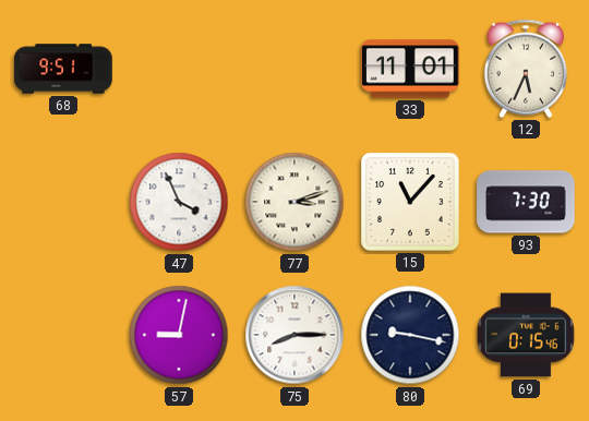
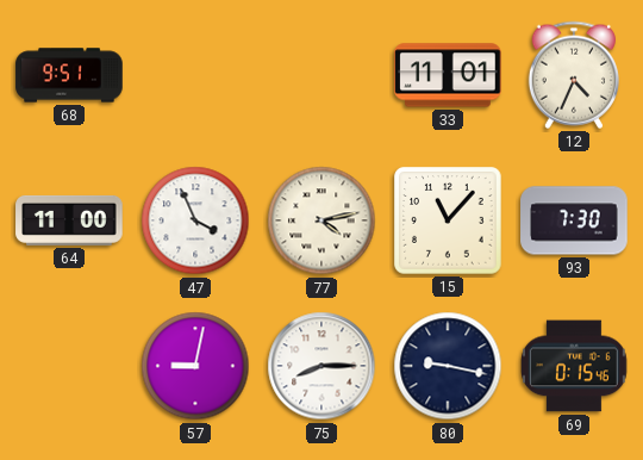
12: 5:34 -> 4:34 (574, 75)
64: none -> 11:00 (69, 220)
77: 3:12 -> 4:13 (321, 220)
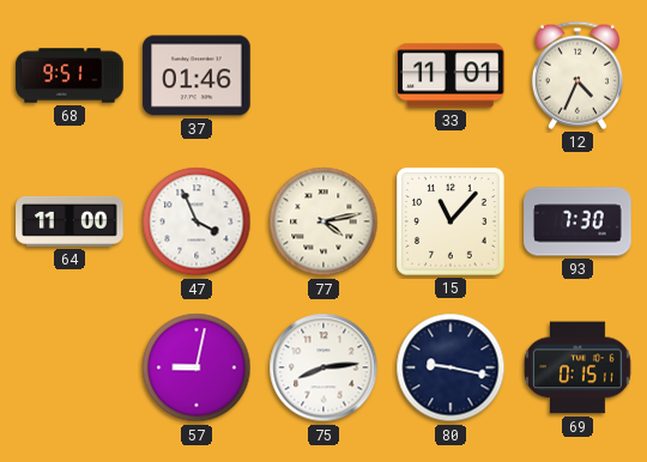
37: none -> 01:46 (196, 75)
75: 8:15 -> 8:14 (323, 367)
69: 0:15:46 -> 0:15:11 (579, 367)
